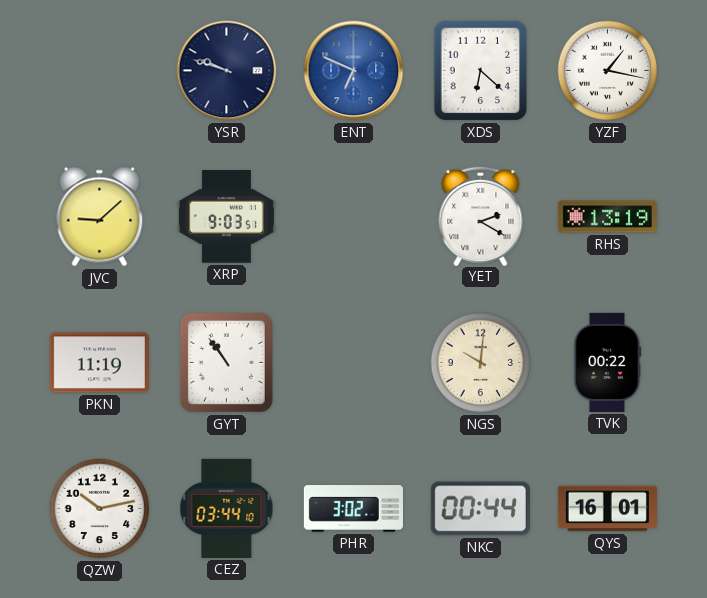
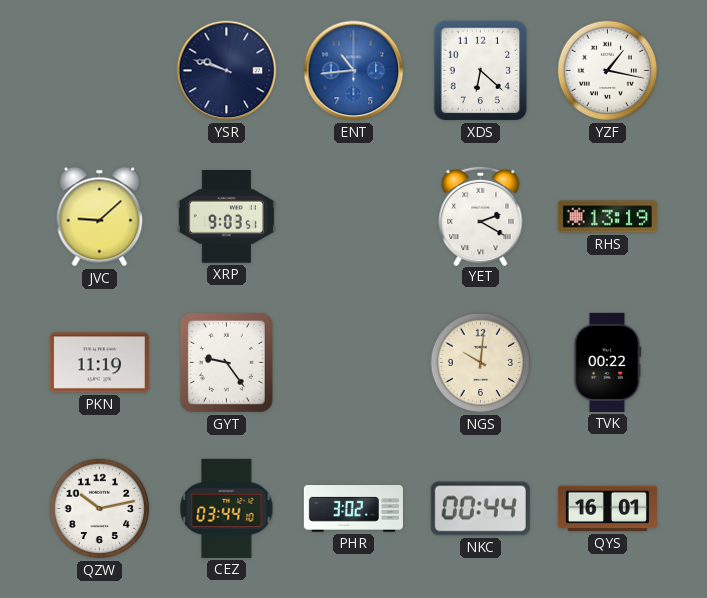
ENT: 6:49 -> 10:44 (354, 71)
GYT: 10:54 -> 9:24 (226, 362)
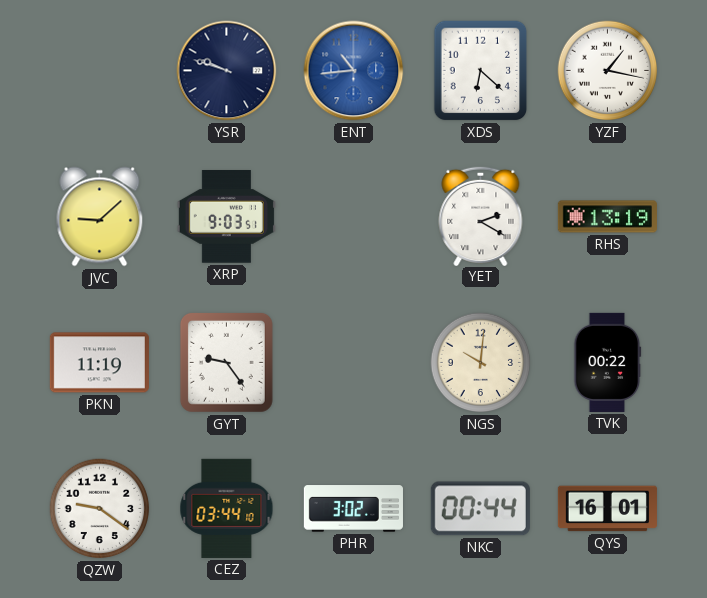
QZW: 10:13 -> 9:21 (100, 509)
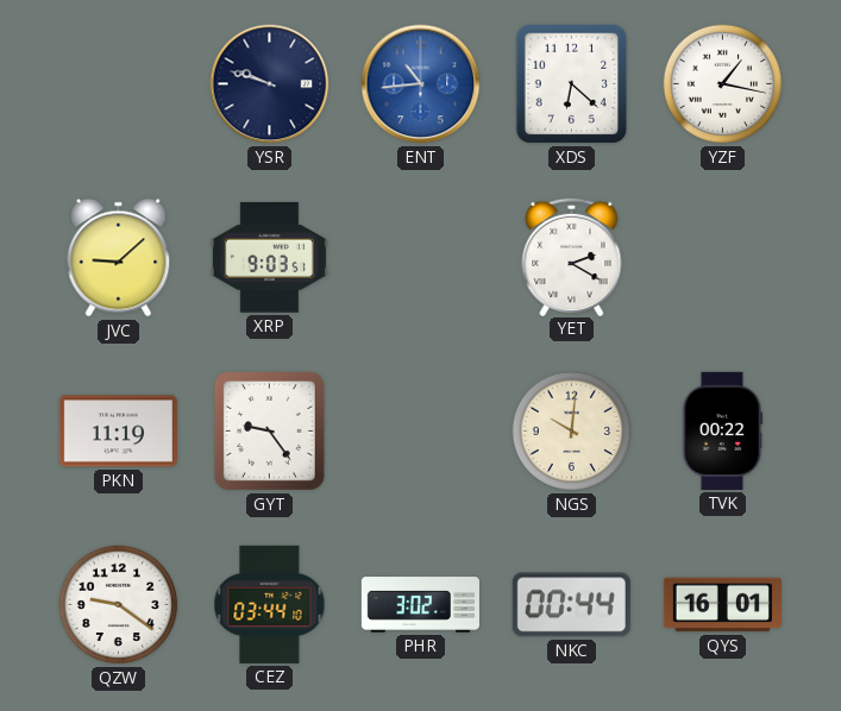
RHS: 13:19 -> none (607, 217)
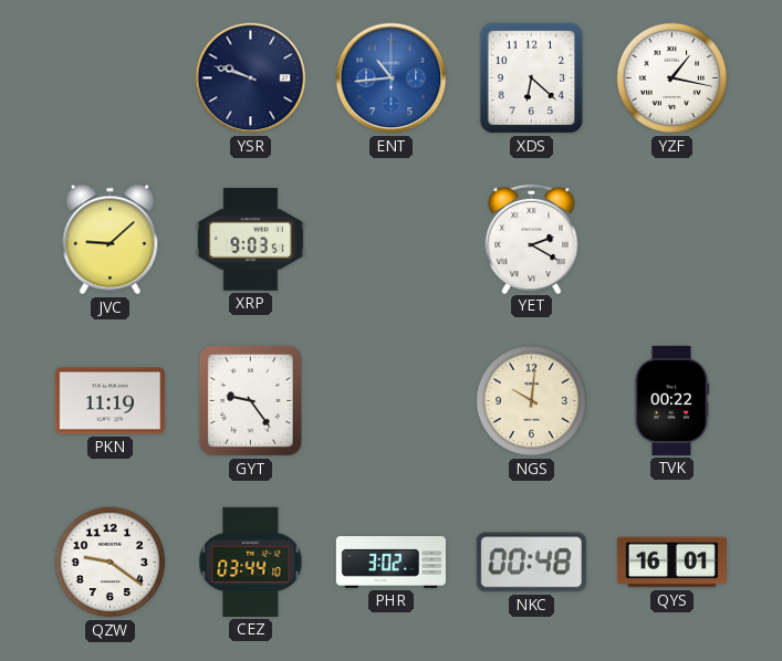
NKC: 00:44 -> 00:48 (531, 563)
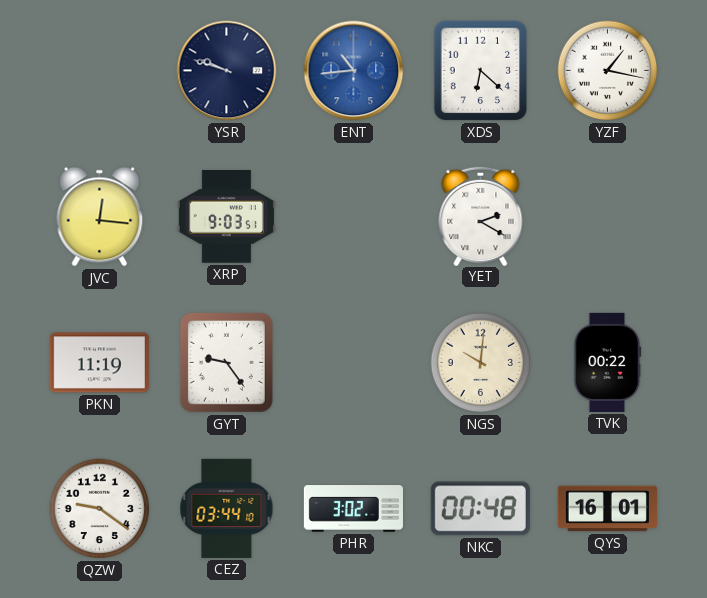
JVC: 9:08 -> 12:16 (100, 217)
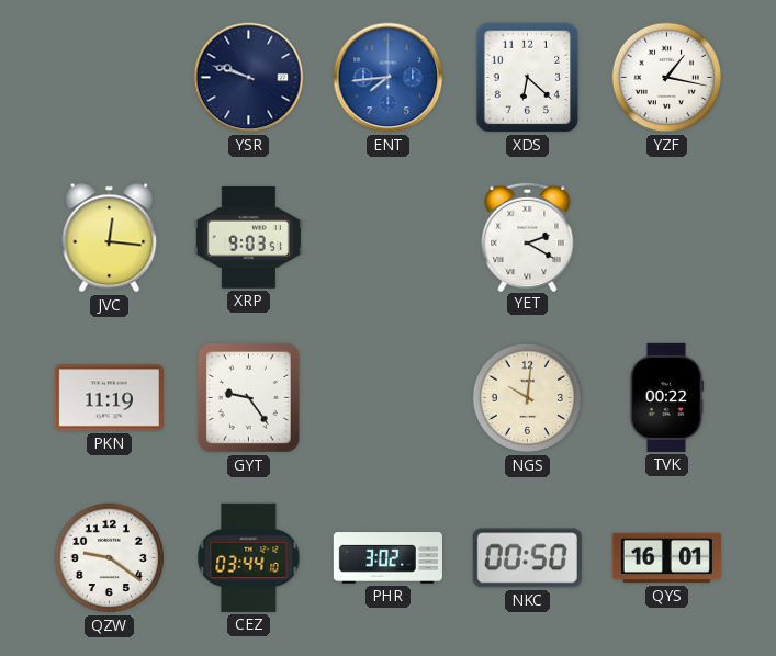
ENT: 10:44 -> 7:44 (389, 78)
NKC: 00:48 -> 00:50 (527, 558)
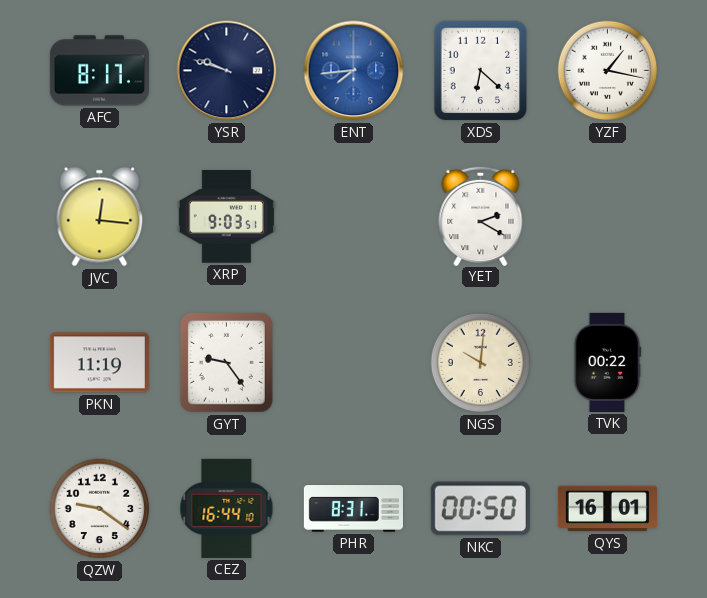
AFC: none -> 8:17 (99, 71)
CEZ: 03:44 -> 16:44 (227, 508)
PHR: 3:02 -> 8:31 (353, 509)
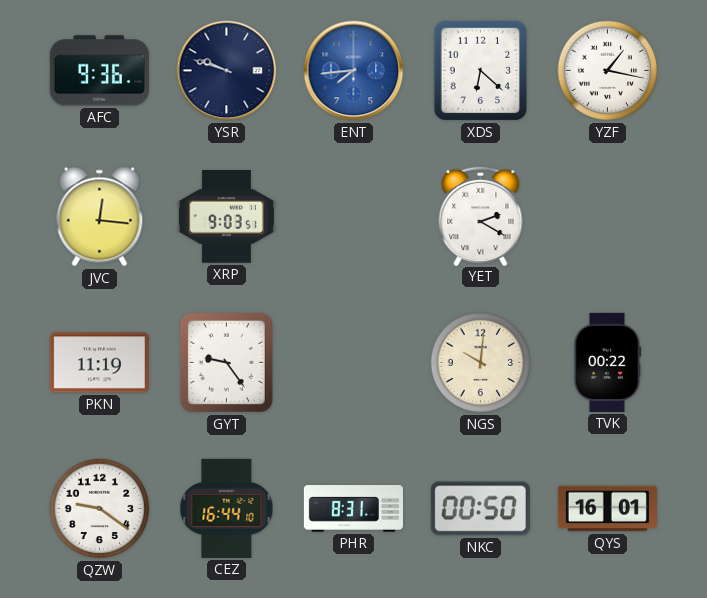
AFC: 8:17 -> 9:36 (99, 71)
